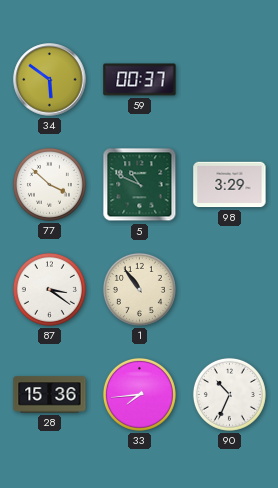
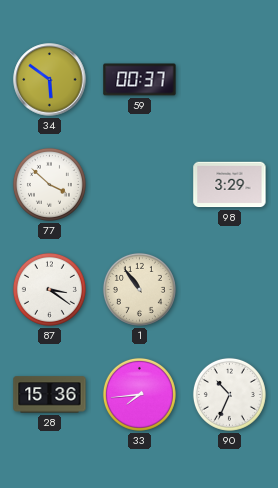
5: 10:49 -> none (140, 185)
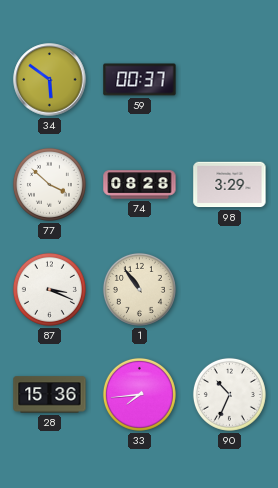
74: none -> 08:28 (140, 185)
87: 3:21 -> 3:19 (49, 289)
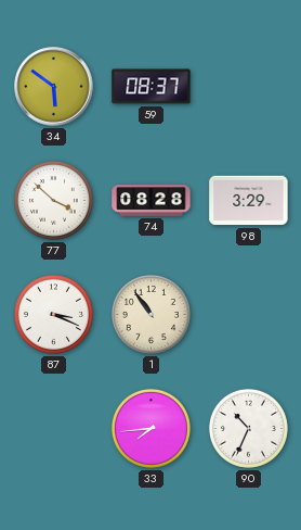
59: 00:37 -> 08:37 (152, 87)
28: 15:36 -> none (50, 395)
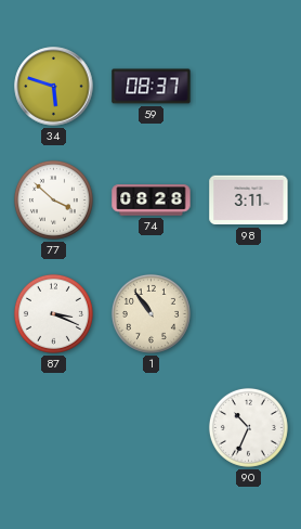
34: 5:51 -> 5:48 (54, 87)
98: 3:29 -> 3:11 (249, 201)
33: 7:44 -> none (150, 428)
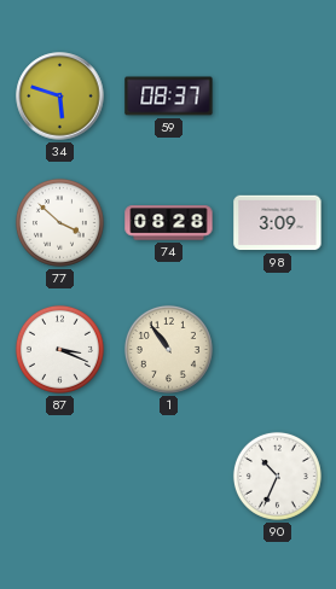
98: 3:11 -> 3:09 (278, 223)
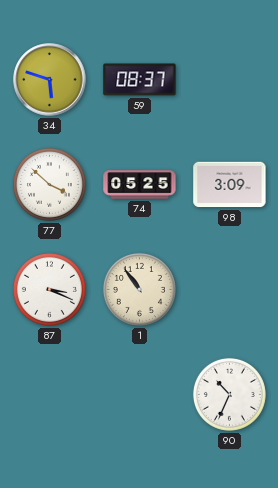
74: 08:28 -> 05:25 (140, 185)
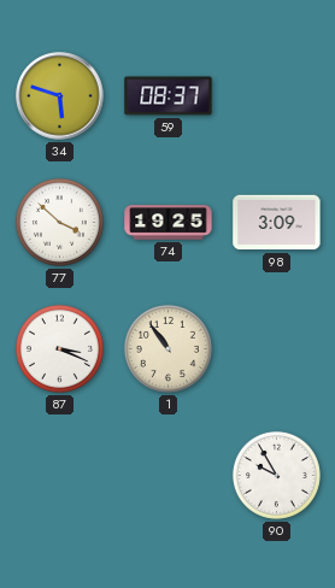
74: 05:25 -> 19:25 (169, 223)
90: 10:34 -> 9:55 (276, 475)
